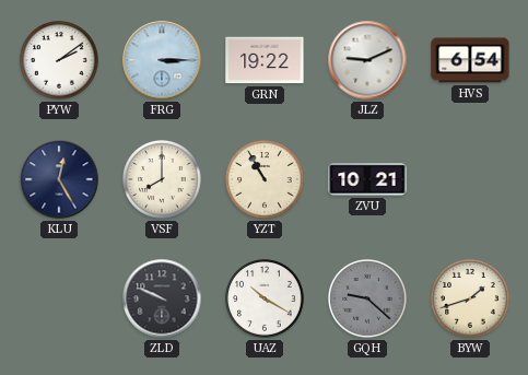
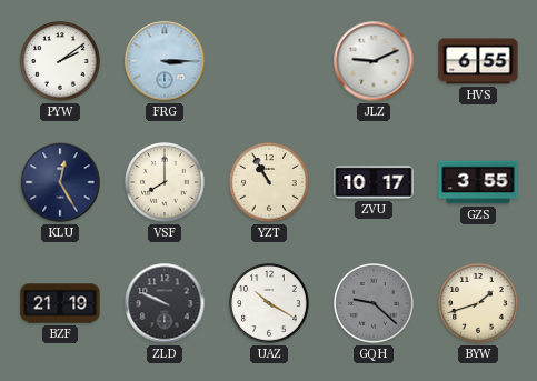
GRN: 19:22 -> none (265, 60)
HVS: 6:54 -> 6:55 (478, 61)
ZVU: 10:21 -> 10:17 (374, 182)
GZS: none -> 3:55 (478, 182)
BZF: none -> 21:19 (60, 303)
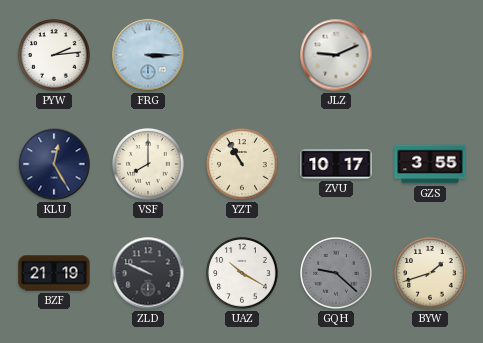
PYW: 2:09 -> 2:14 (54, 55)
HVS: 6:55 -> none (478, 61)
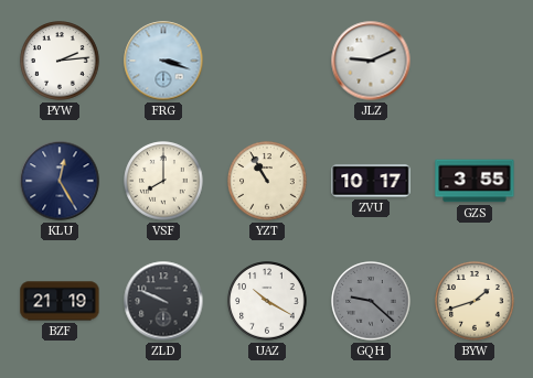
FRG: 3:15 -> 3:18 (163, 61)
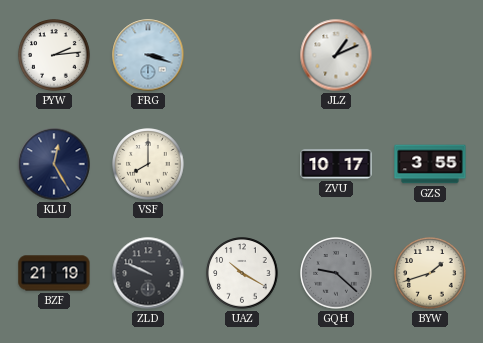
JLZ: 9:11 -> 1:11 (336, 55)
YZT: 10:55 -> none (267, 181)
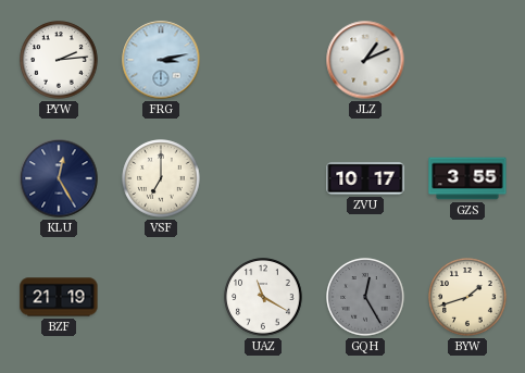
FRG: 3:18 -> 3:13 (161, 60)
VSF: 8:00 -> 7:00 (161, 178)
ZLD: 9:49 -> none (148, 273)
UAZ: 10:20 -> 11:20 (263, 297)
GQH: 9:22 -> 12:25 (365, 297)
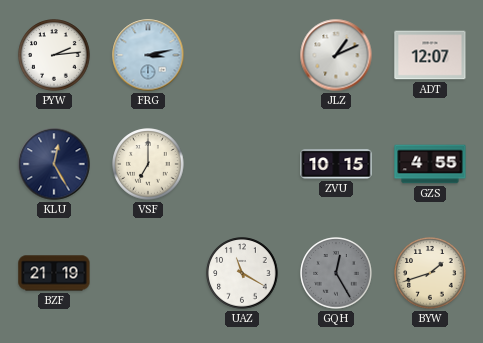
ADT: none -> 12:07 (430, 55)
ZVU: 10:17 -> 10:15 (336, 164)
GZS: 3:55 -> 4:55 (430, 164)
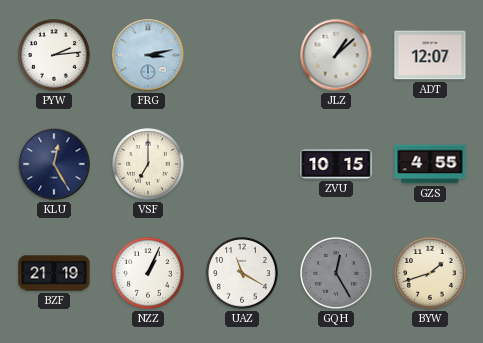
JLZ: 1:11 -> 1:08 (336, 55)
NZZ: none -> 1:04 (148, 273)
